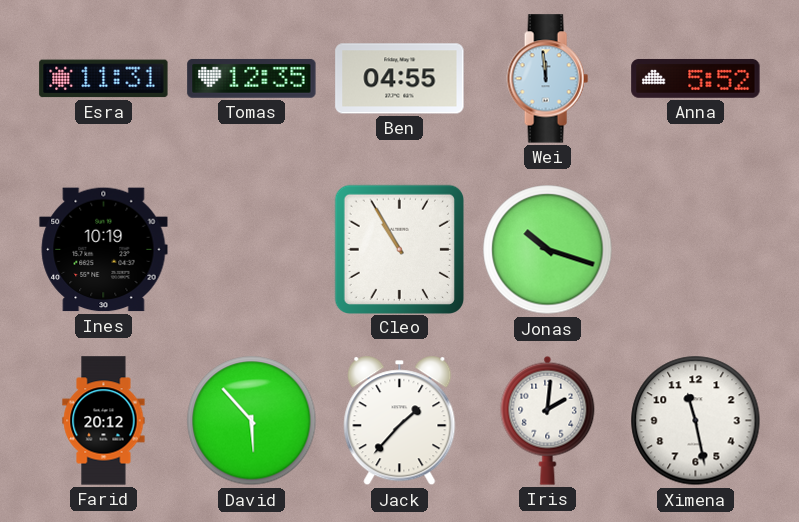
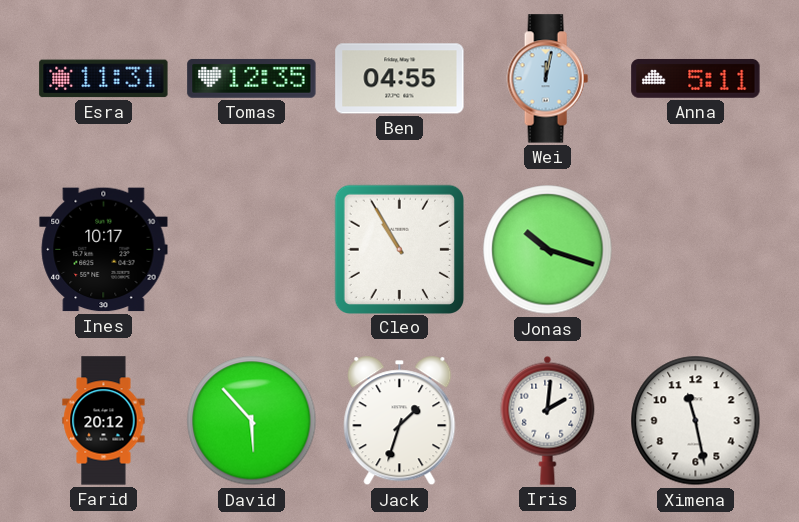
Wei: 11:59 -> 12:02 (547, 79)
Anna: 5:52 -> 5:11 (696, 78)
Ines: 10:19 -> 10:17 (104, 250)
Jack: 1:37 -> 1:33 (400, 421)
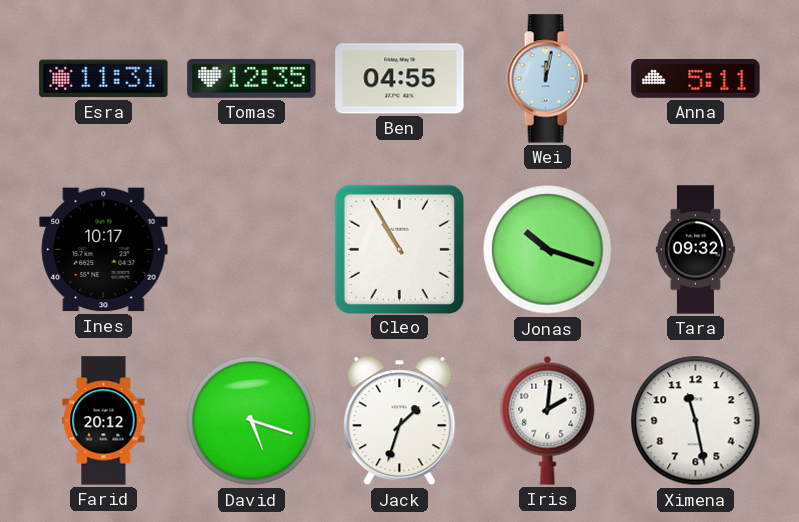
Tara: none -> 09:32 (695, 250)
David: 5:53 -> 5:18 (252, 421)
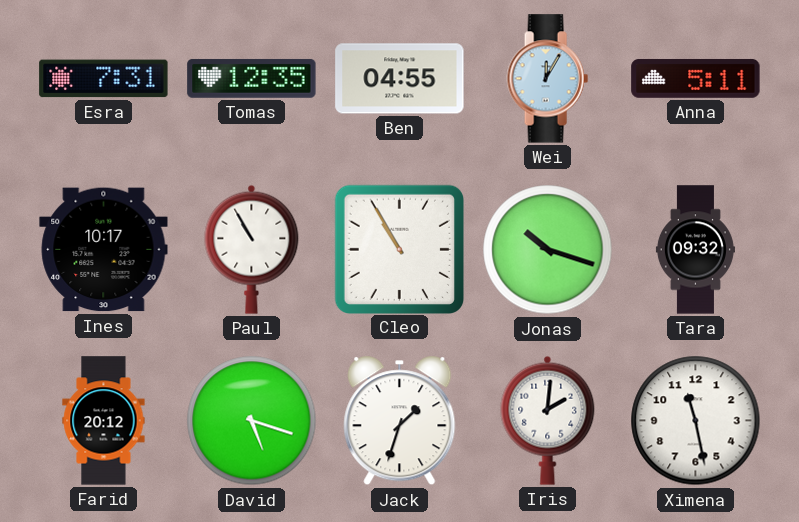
Esra: 11:31 -> 7:31 (104, 79)
Wei: 12:02 -> 12:05 (547, 79)
Paul: none -> 10:55 (252, 249)
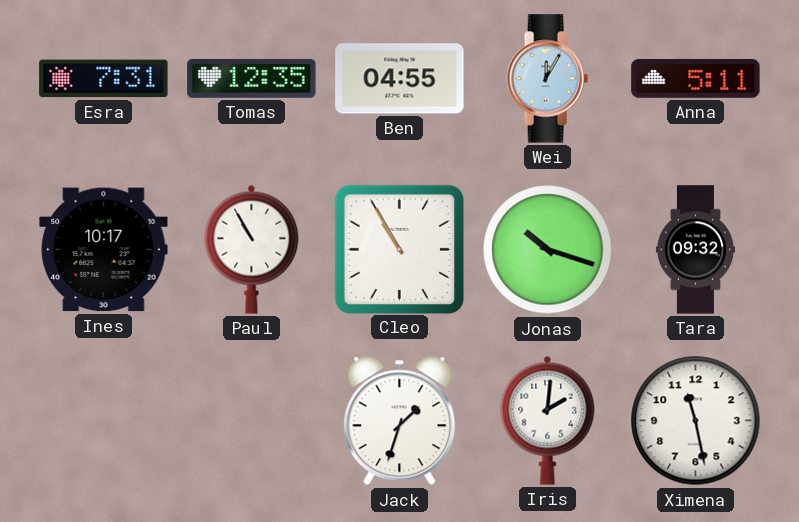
Farid: 20:12 -> none (104, 421)
David: 5:18 -> none (252, 421)
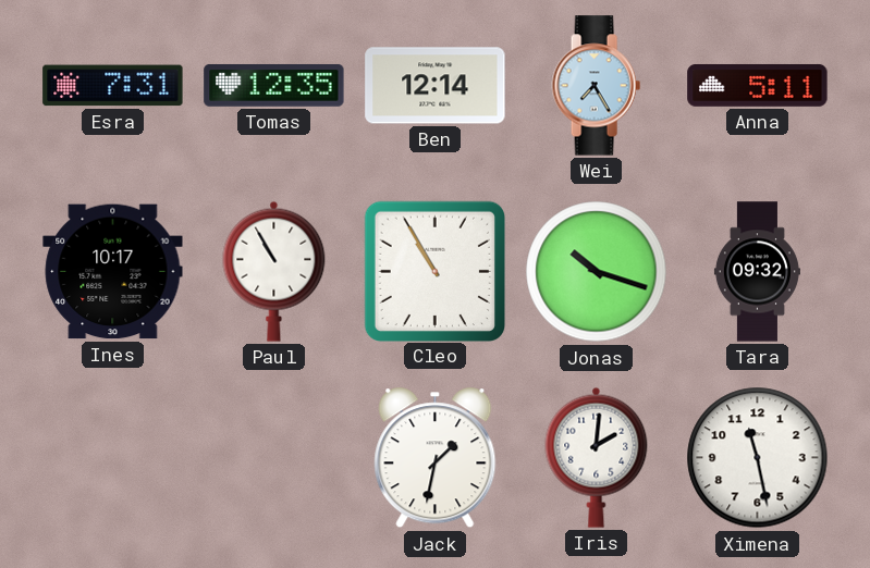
Ben: 04:55 -> 12:14 (436, 86)
Wei: 12:05 -> 7:25 (596, 86)
Jack: 1:33 -> 1:32 (436, 458)
